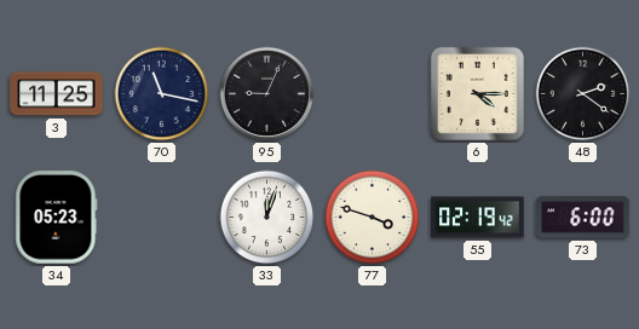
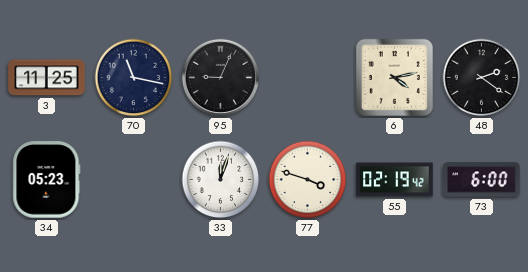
6: 4:15 -> 4:13 (394, 77)
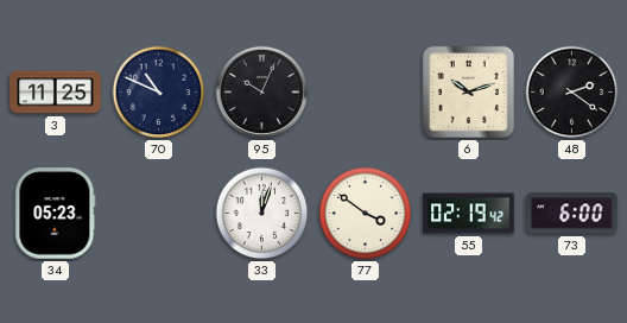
70: 11:17 -> 10:49 (159, 93)
95: 9:04 -> 10:04 (261, 91)
6: 4:13 -> 10:12 (468, 91)
77: 3:48 -> 3:51 (366, 214)
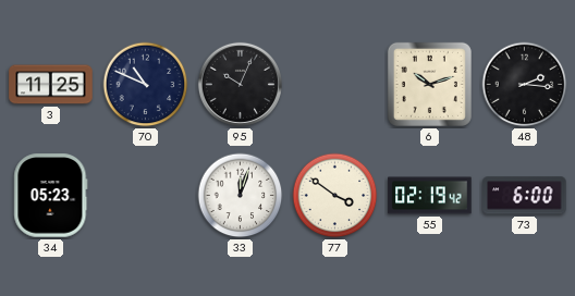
48: 2:21 -> 2:16 (525, 85)
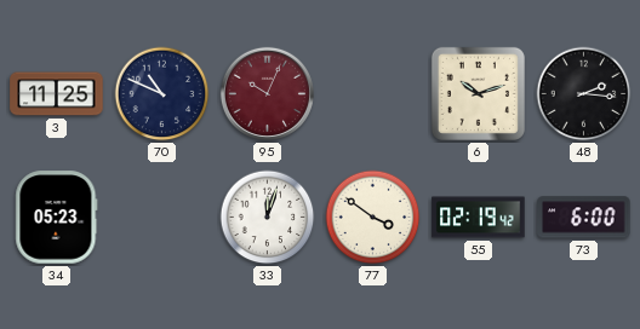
95 dial: black -> burgundy (267, 93)
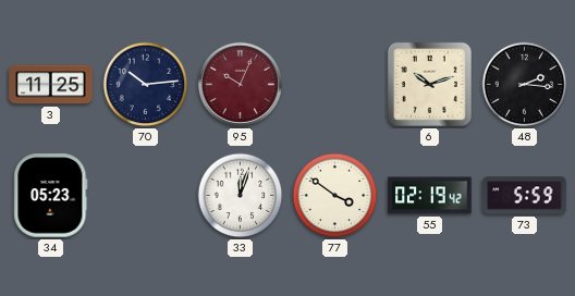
70: 10:49 -> 10:14 (146, 85)
73: 6:00 -> 5:59 (525, 196)
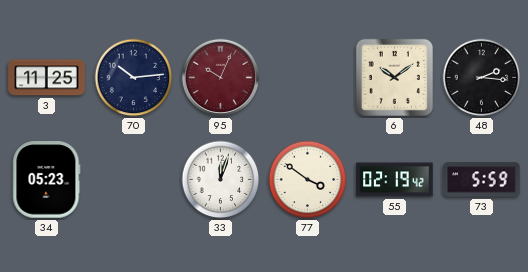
6: 10:12 -> 10:09 (394, 77)
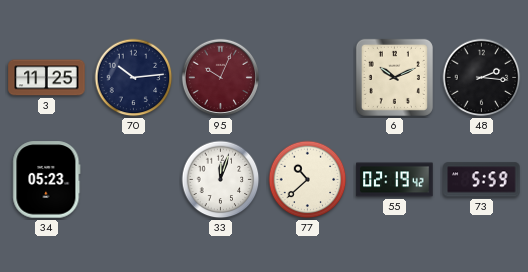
6: 10:09 -> 10:11 (394, 77)
77: 3:51 -> 10:38 (308, 180)
